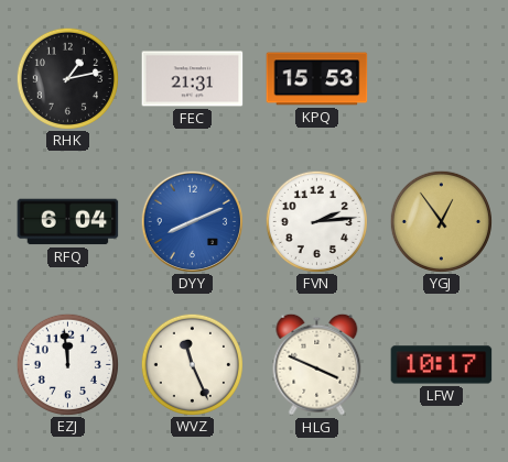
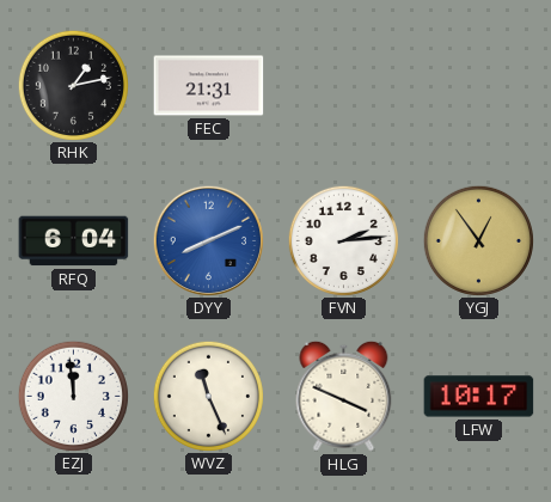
KPQ: 15:53 -> none (317, 79)
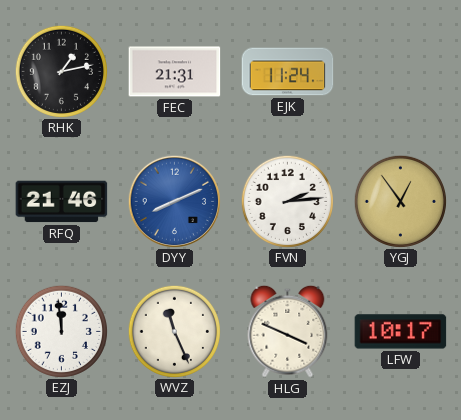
EJK: none -> 11:24 (288, 72)
RFQ: 6:04 -> 21:46 (62, 202)
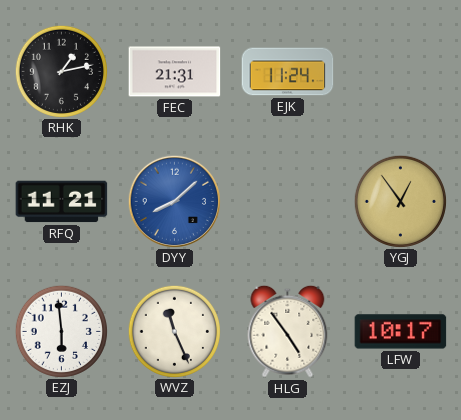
RFQ: 21:46 -> 11:21 (62, 202)
DYY: 8:11 -> 8:08 (174, 201)
FVN: 2:14 -> none (287, 201)
EZJ: 11:59 -> 5:59 (61, 331)
HLG: 3:49 -> 4:54 (288, 331)
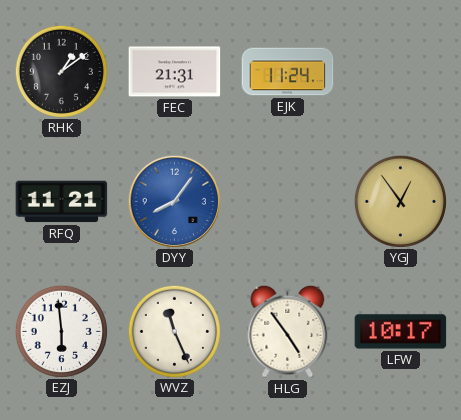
RHK: 1:13 -> 1:09 (61, 71)
DYY: 8:08 -> 8:06 (174, 201)
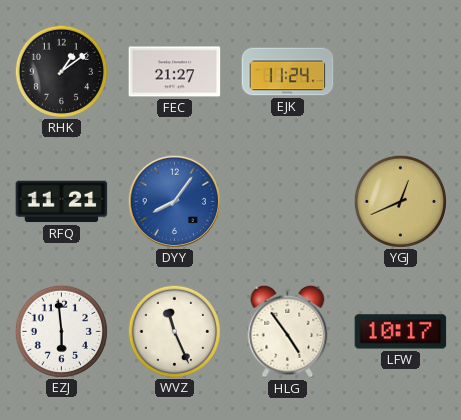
FEC: 21:31 -> 21:27 (175, 72)
YGJ: 12:54 -> 12:41 (400, 201)
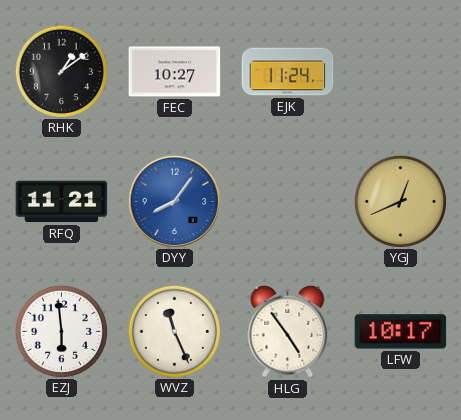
FEC: 21:27 -> 10:27 (175, 72)
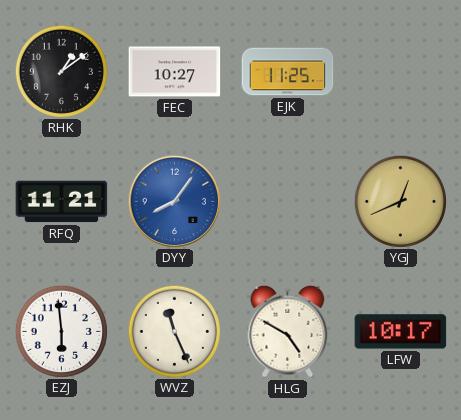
EJK: 11:24 -> 11:25 (288, 72)
HLG: 4:54 -> 4:50 (288, 331)
